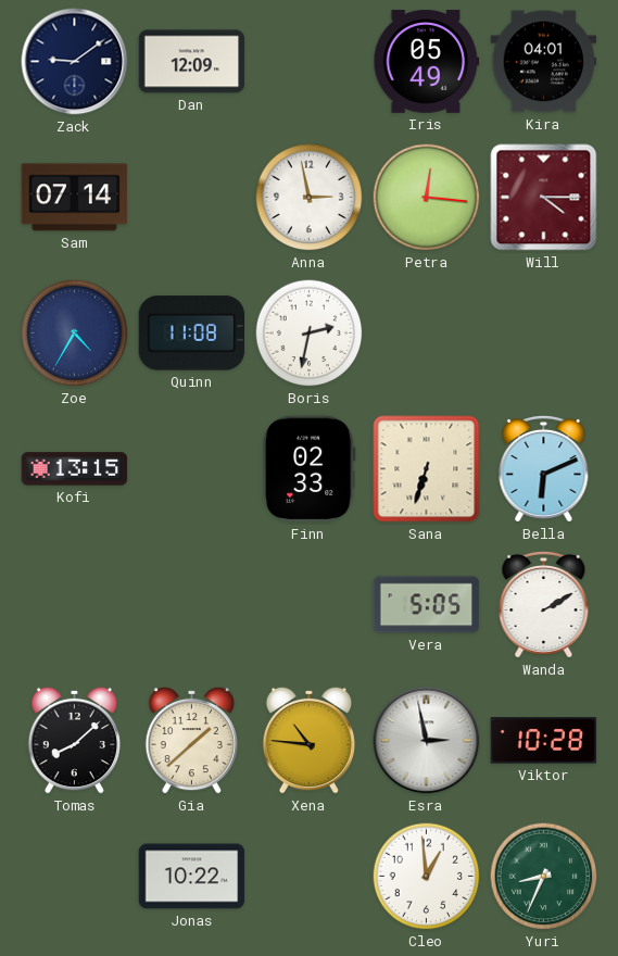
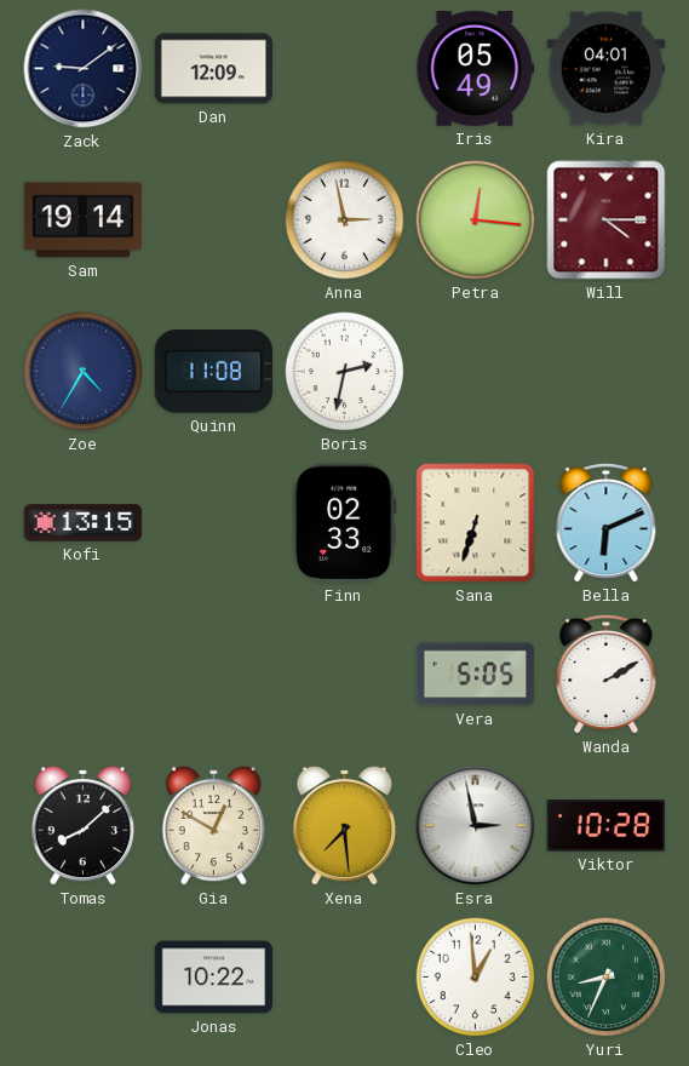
Sam: 07:14 -> 19:14 (84, 220)
Gia: 1:38 -> 12:50 (214, 825)
Xena: 10:46 -> 7:29 (345, 825)
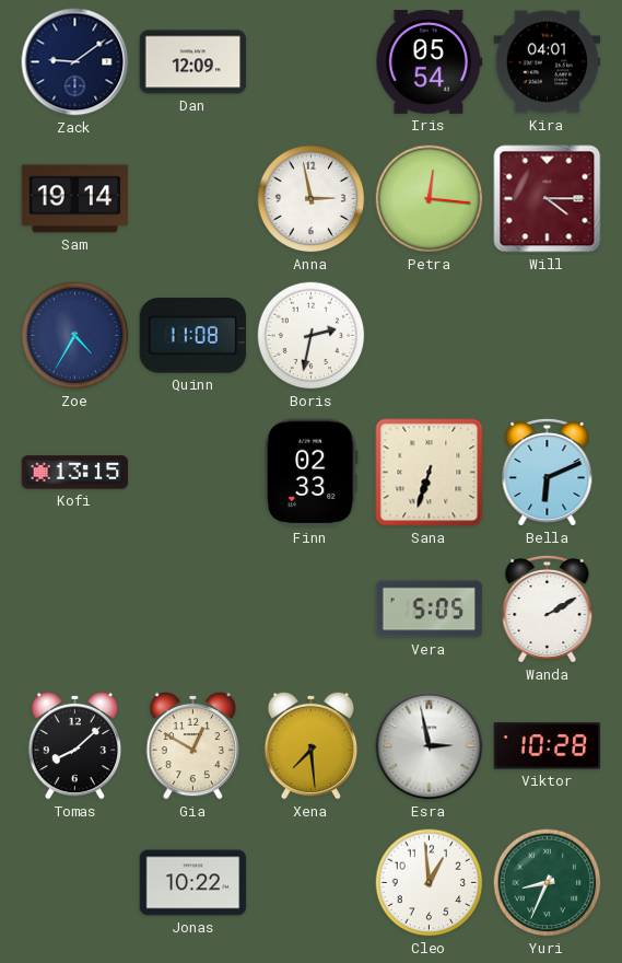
Iris: 05:49 -> 05:54 (430, 61)
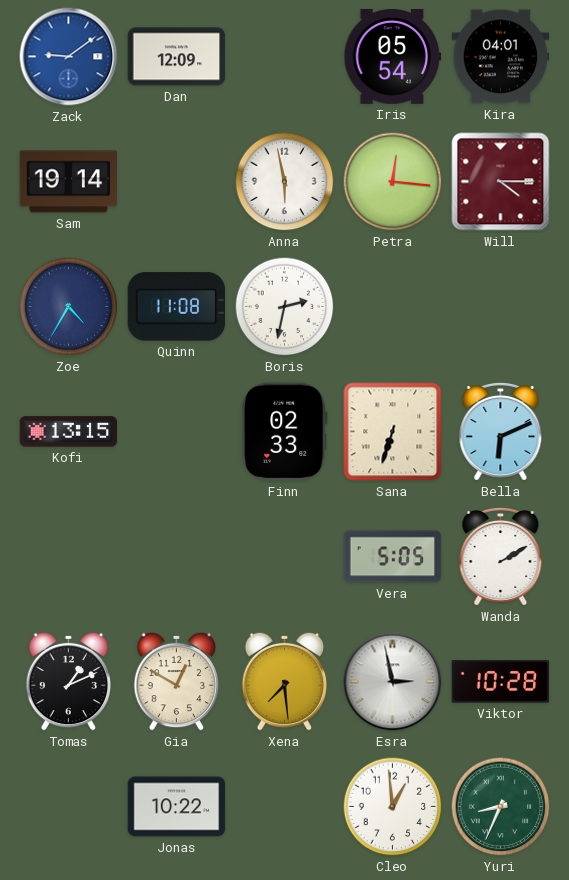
Zack dial: navy -> blue (69, 57)
Anna: 2:58 -> 5:58 (285, 182)
Tomas: 8:08 -> 1:11 (69, 681)
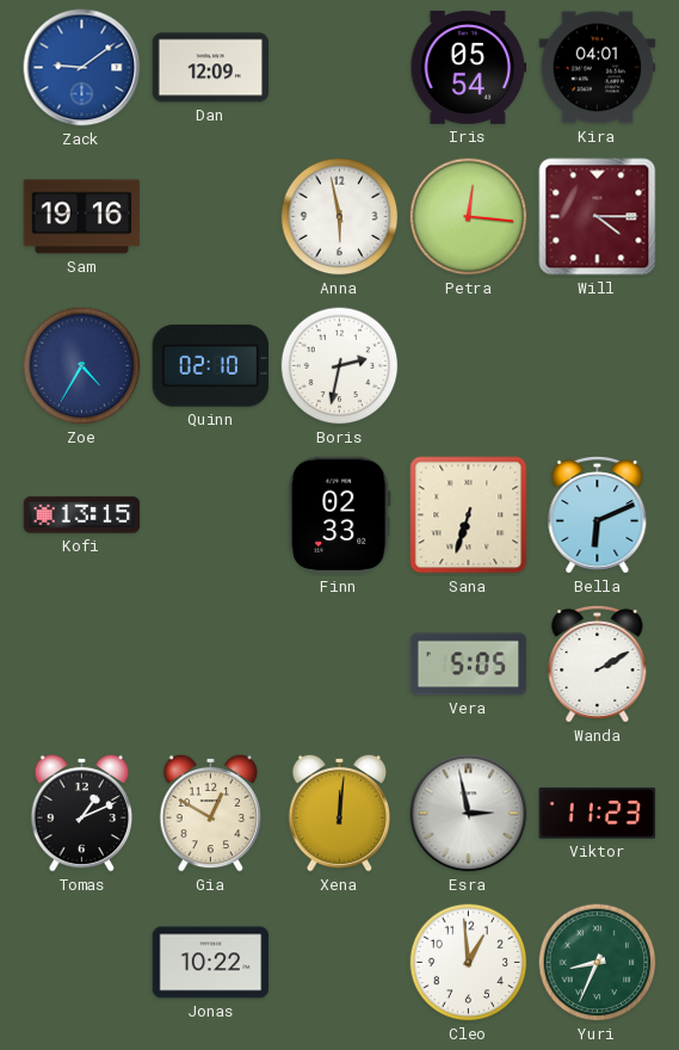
Sam: 19:14 -> 19:16 (82, 217)
Quinn: 11:08 -> 02:10 (211, 366)
Xena: 7:29 -> 12:01 (340, 813)
Viktor: 10:28 -> 11:23 (598, 814)
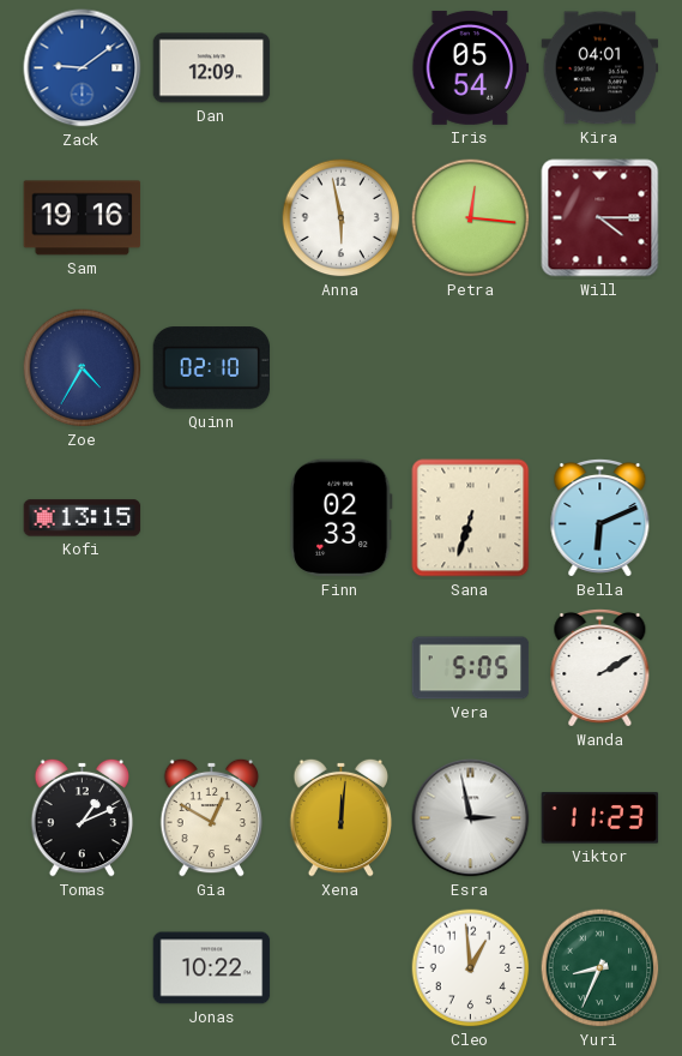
Boris: 2:32 -> none (340, 366)
